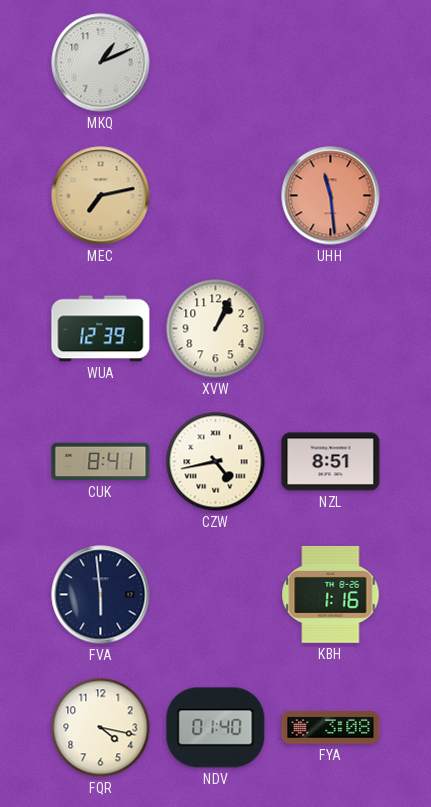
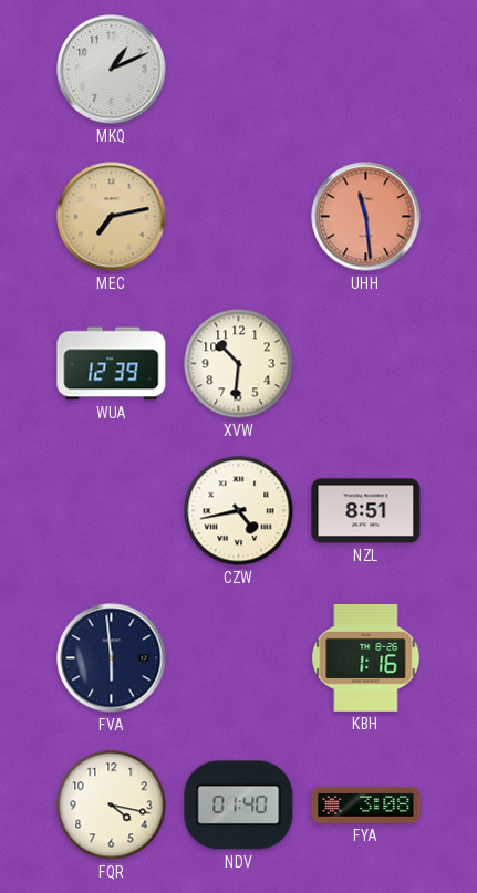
XVW: 1:04 -> 10:31 (239, 364)
CUK: 8:41 -> none (101, 462)
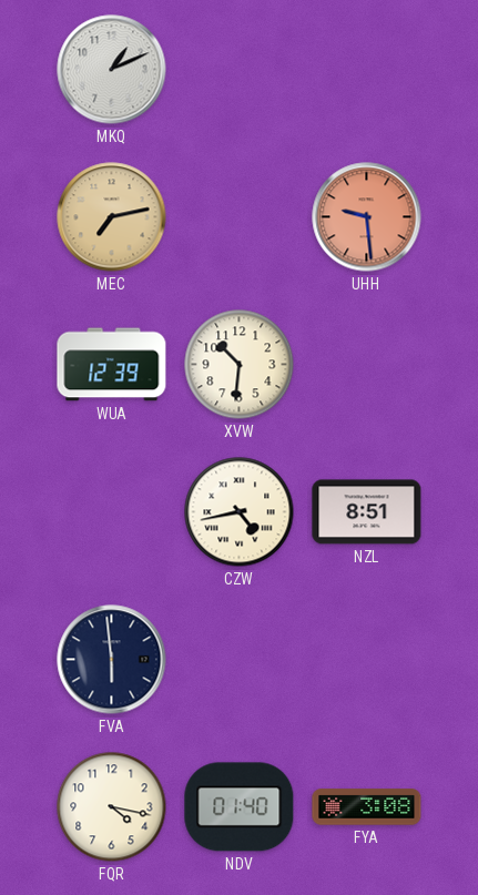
UHH: 11:29 -> 9:29 (367, 217)
KBH: 1:16 -> none (366, 658)
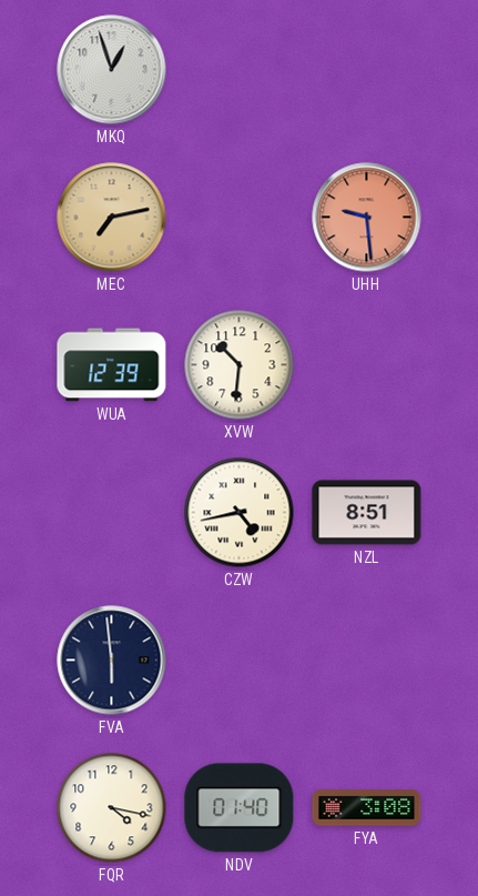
MKQ: 1:11 -> 12:57 (112, 70)
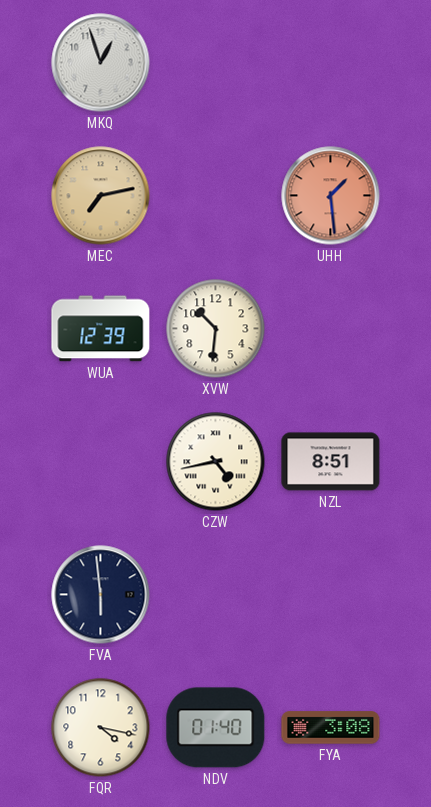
UHH: 9:29 -> 1:29 (331, 196)
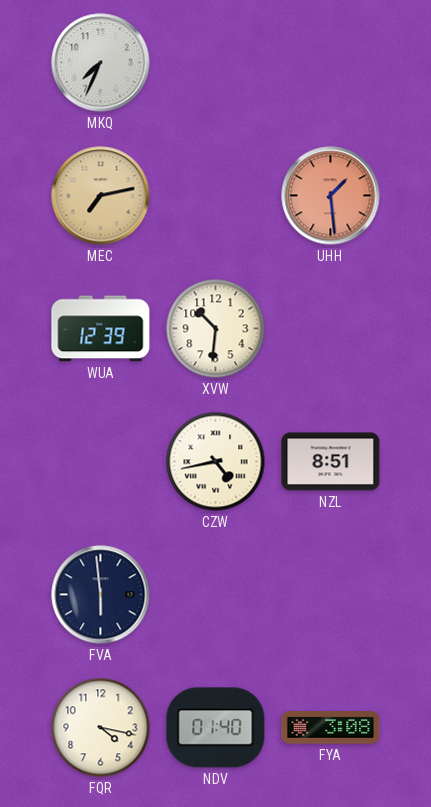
MKQ: 12:57 -> 7:34 (101, 63)
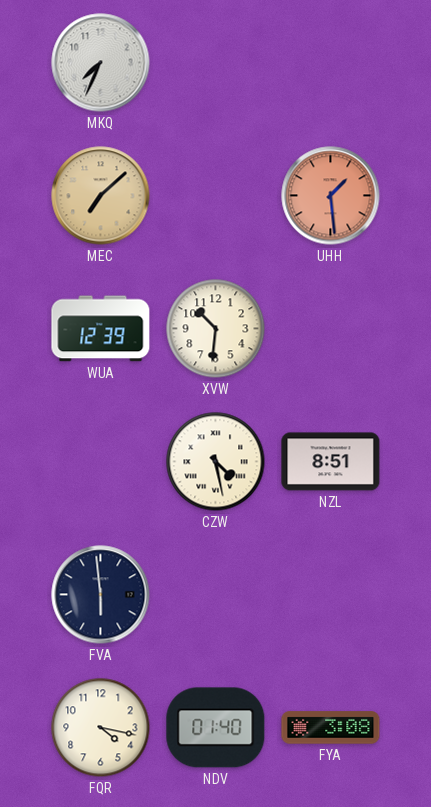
MEC: 7:13 -> 7:08 (101, 196)
CZW: 4:43 -> 4:28 (216, 462)
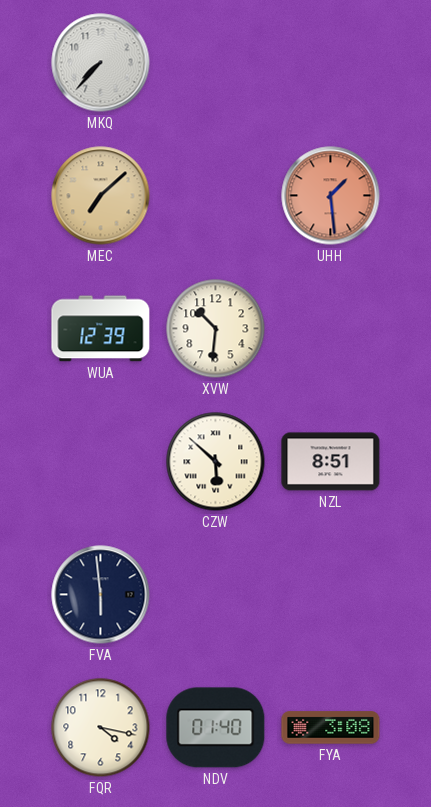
MKQ: 7:34 -> 7:37 (101, 63)
CZW: 4:28 -> 5:52 (216, 462)
